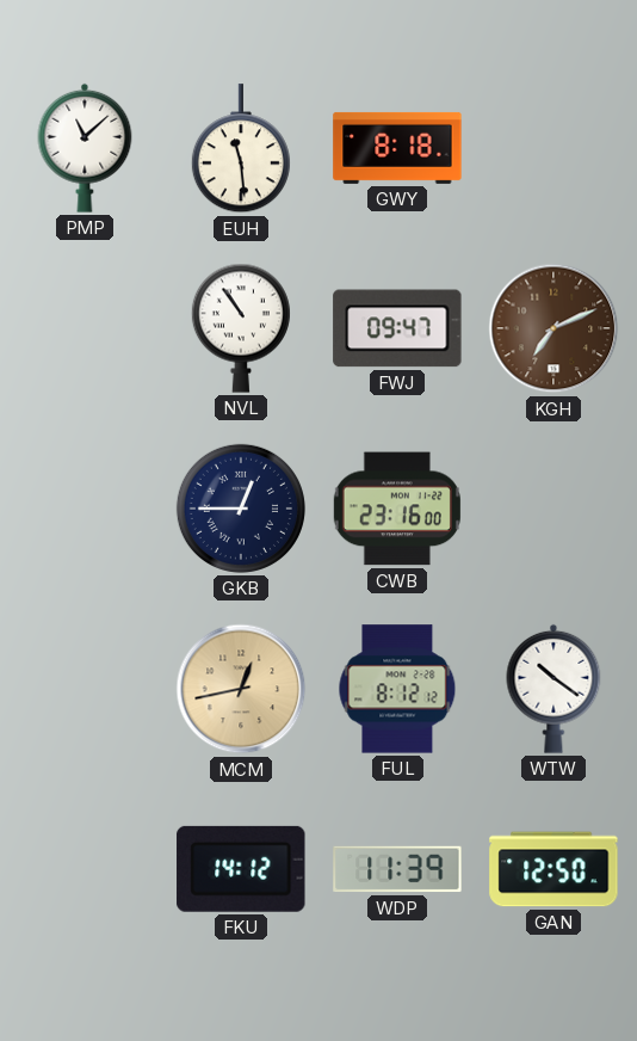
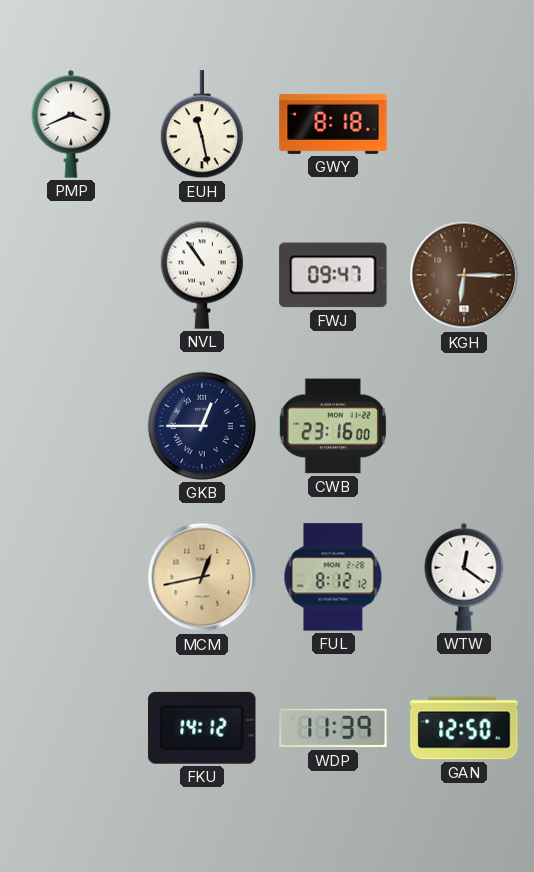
PMP: 11:08 -> 3:41 (71, 124)
EUH: 11:29 -> 11:28 (202, 125)
KGH: 7:11 -> 6:15 (464, 275)
WTW: 10:21 -> 12:21 (464, 577)
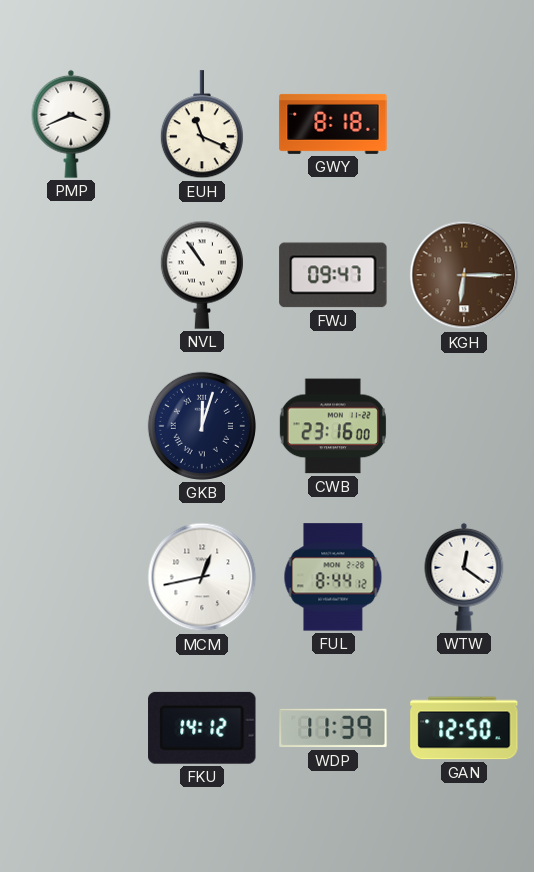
EUH: 11:28 -> 11:19 (202, 125)
GKB: 12:45 -> 12:03 (202, 426)
MCM dial: champagne -> white (202, 577)
FUL: 8:12 -> 8:44 (333, 577)
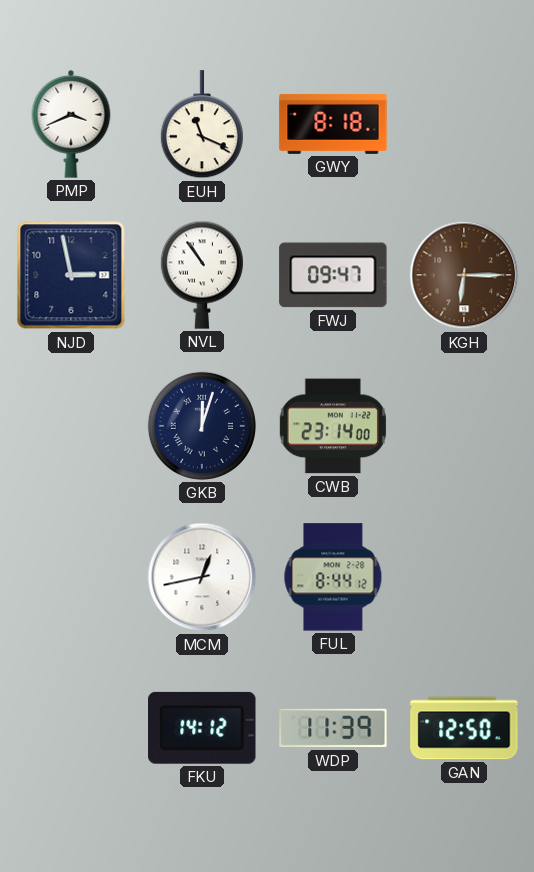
NJD: none -> 2:58 (71, 275)
CWB: 23:16 -> 23:14 (333, 426)
WTW: 12:21 -> none (464, 577)
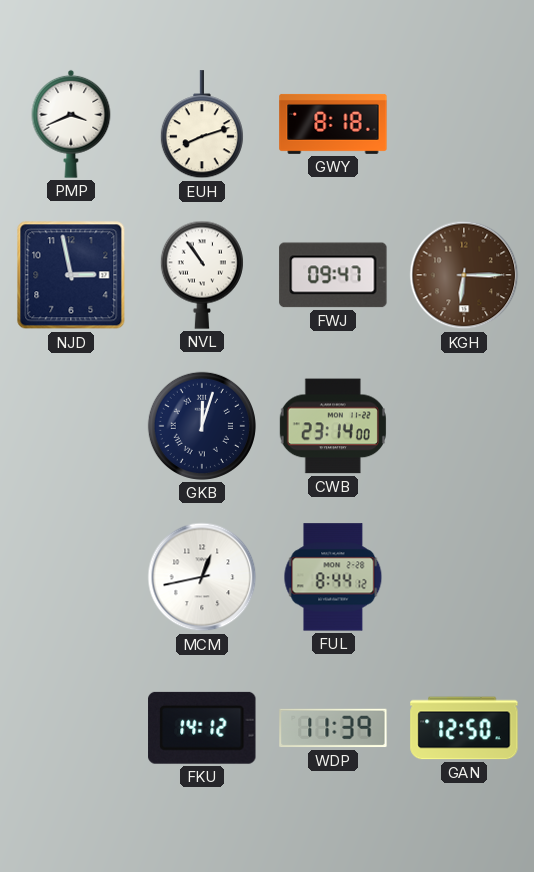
EUH: 11:19 -> 8:12 (202, 125)
